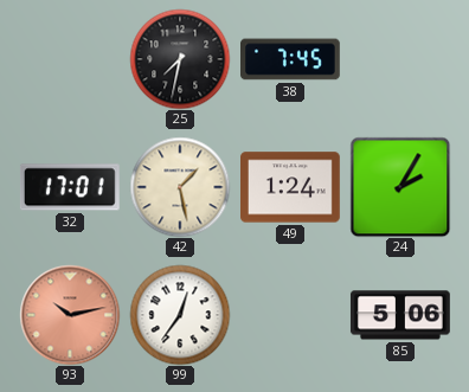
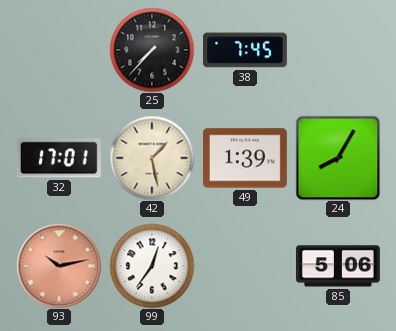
25: 7:32 -> 7:37 (152, 50)
49: 1:24 -> 1:39 (246, 158)
24: 2:05 -> 8:05 (338, 158)
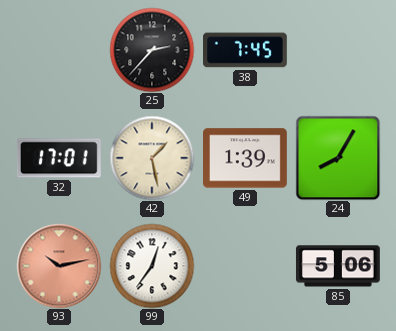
25: 7:37 -> 2:37 (152, 50)
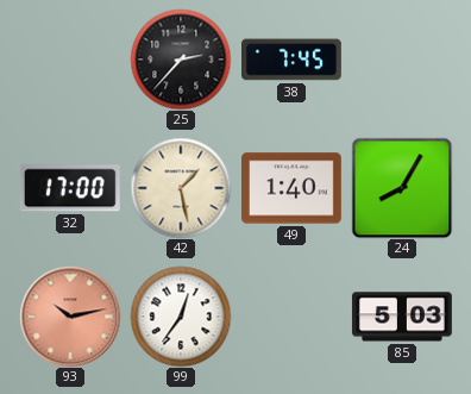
32: 17:01 -> 17:00 (70, 188)
49: 1:39 -> 1:40 (293, 188)
85: 5:06 -> 5:03 (402, 317)
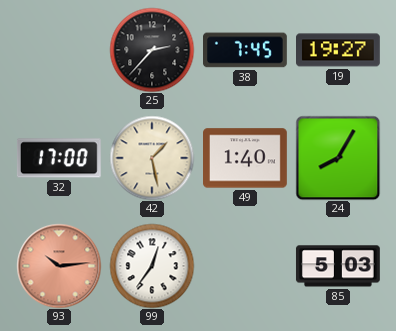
19: none -> 19:27 (339, 50)
93: 10:13 -> 10:14 (59, 266)
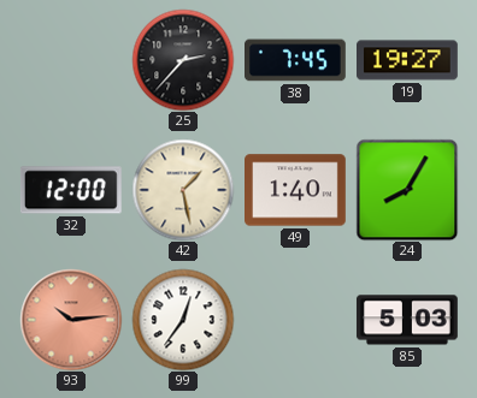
32: 17:00 -> 12:00 (71, 190)
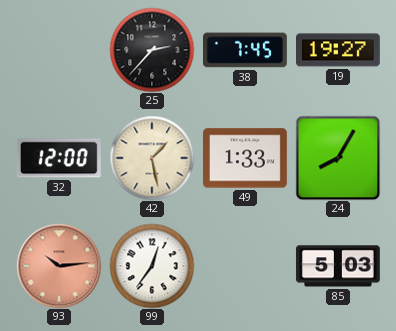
49: 1:40 -> 1:33 (246, 158)
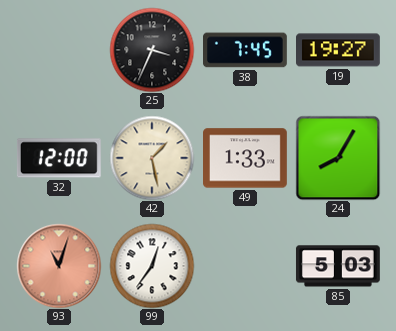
25: 2:37 -> 3:34 (152, 50)
93: 10:14 -> 11:03 (59, 266)
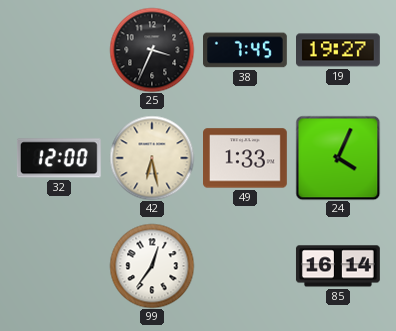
42: 1:28 -> 6:28 (152, 158)
24: 8:05 -> 4:04 (338, 158)
93: 11:03 -> none (59, 266)
85: 5:03 -> 16:14 (338, 266)
